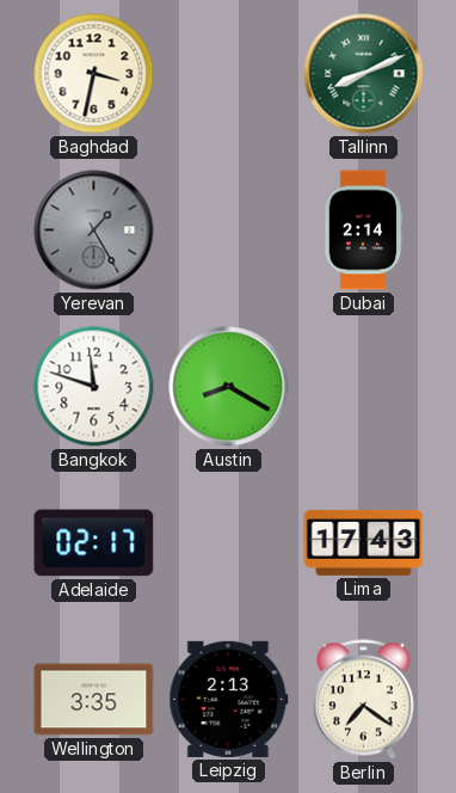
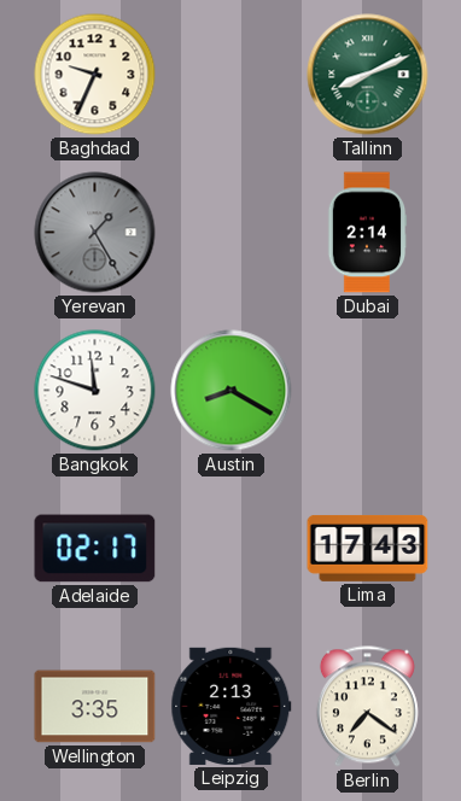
Baghdad: 3:32 -> 9:34 (95, 75)
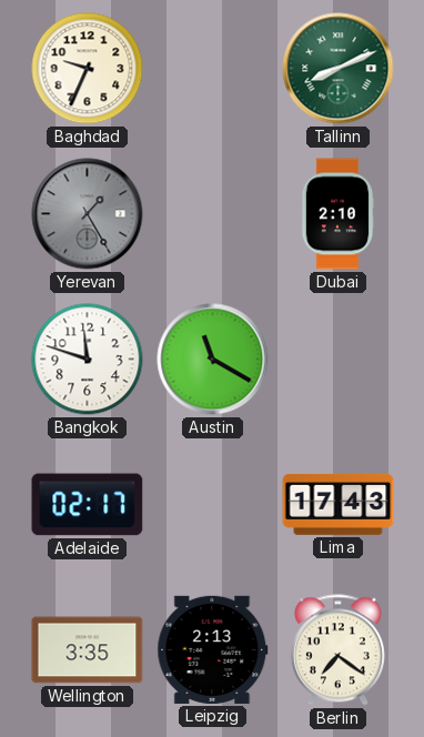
Dubai: 2:14 -> 2:10 (337, 214)
Austin: 8:20 -> 11:20 (213, 360)
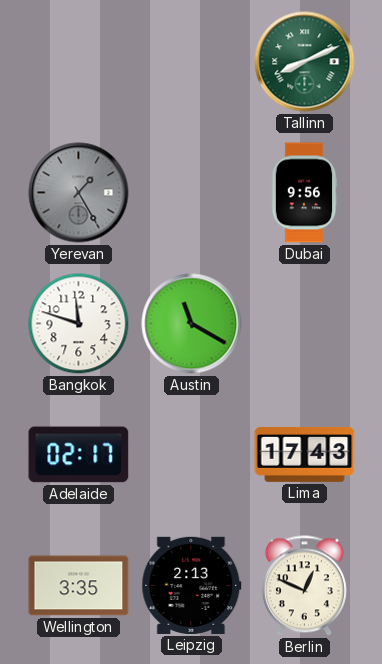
Baghdad: 9:34 -> none (88, 69)
Dubai: 2:10 -> 9:56 (304, 193)
Berlin: 7:21 -> 12:49 (304, 586)
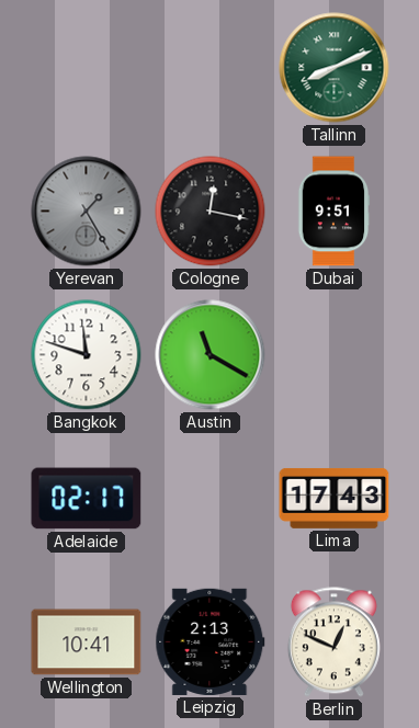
Cologne: none -> 12:17 (211, 212)
Dubai: 9:56 -> 9:51 (333, 212)
Wellington: 3:35 -> 10:41 (87, 642)
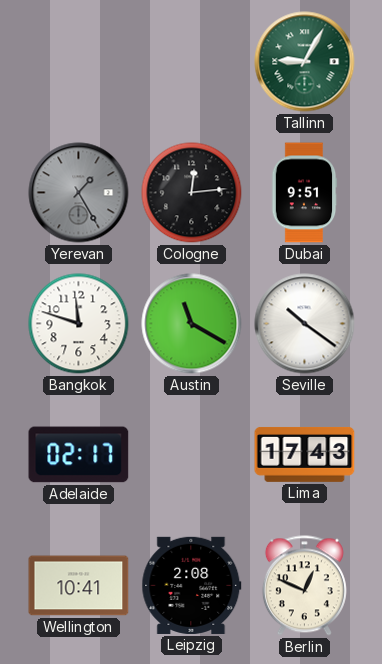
Tallinn: 8:11 -> 9:05 (305, 62)
Cologne: 12:17 -> 12:14 (192, 193)
Seville: none -> 10:21 (305, 324)
Leipzig: 2:13 -> 2:08 (192, 585)
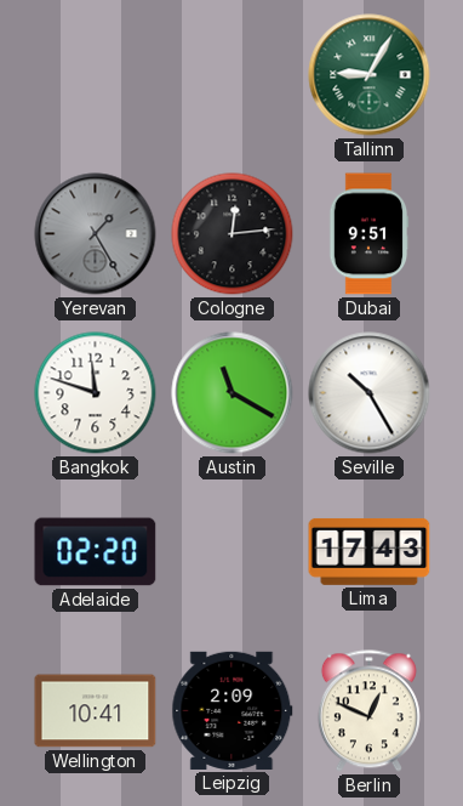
Seville: 10:21 -> 10:25 (370, 393)
Adelaide: 02:17 -> 02:20 (96, 552)
Leipzig: 2:08 -> 2:09 (233, 710)
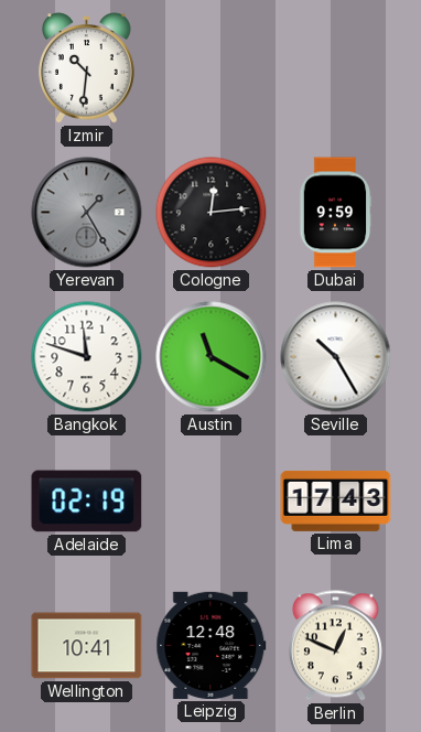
Izmir: none -> 10:31 (87, 68)
Tallinn: 9:05 -> none (370, 75)
Dubai: 9:51 -> 9:59 (335, 213)
Adelaide: 02:20 -> 02:19 (87, 502)
Leipzig: 2:09 -> 12:48 (212, 645)
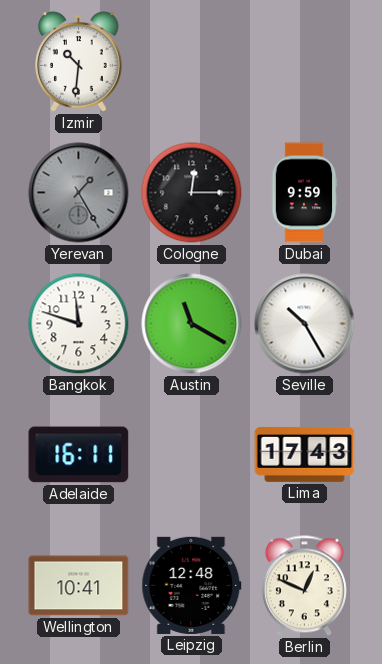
Cologne: 12:14 -> 12:15 (192, 193)
Adelaide: 02:19 -> 16:11 (79, 455)
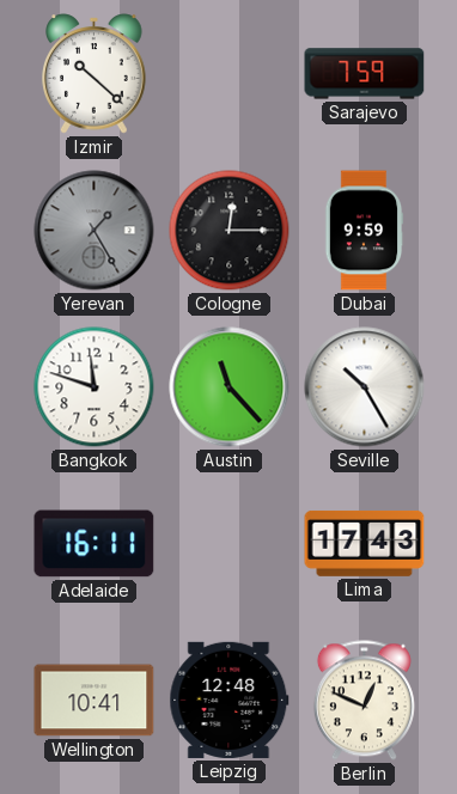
Izmir: 10:31 -> 10:22 (95, 74)
Sarajevo: none -> 7:59 (365, 74)
Austin: 11:20 -> 11:23 (230, 387)
